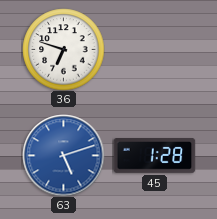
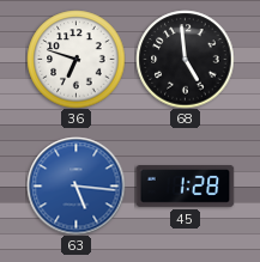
68: none -> 4:59 (185, 59)
63: 5:12 -> 5:16 (75, 185)
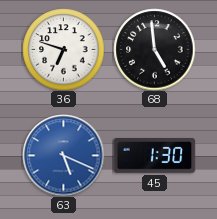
63: 5:16 -> 5:19 (63, 155)
45: 1:28 -> 1:30 (154, 156)
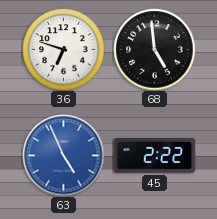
63: 5:19 -> 4:56 (63, 155)
45: 1:30 -> 2:22 (154, 156)
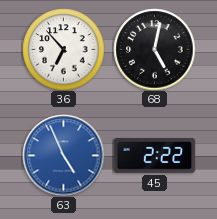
36: 6:48 -> 6:53 (63, 49)
68: 4:59 -> 5:02 (154, 49)
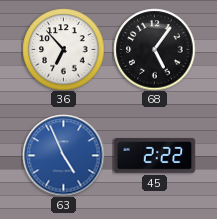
68: 5:02 -> 5:06 (154, 49)
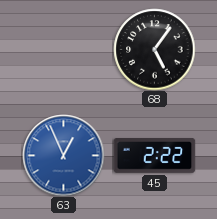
36: 6:53 -> none (63, 49)
63: 4:56 -> 12:56 (63, 155)
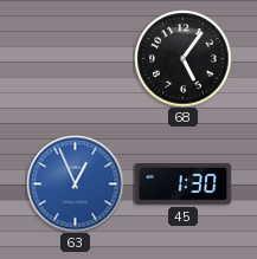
45: 2:22 -> 1:30 (182, 184)
